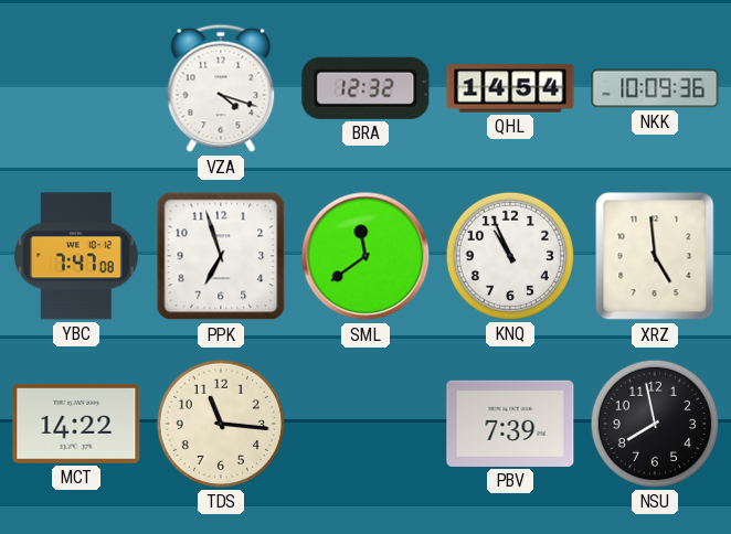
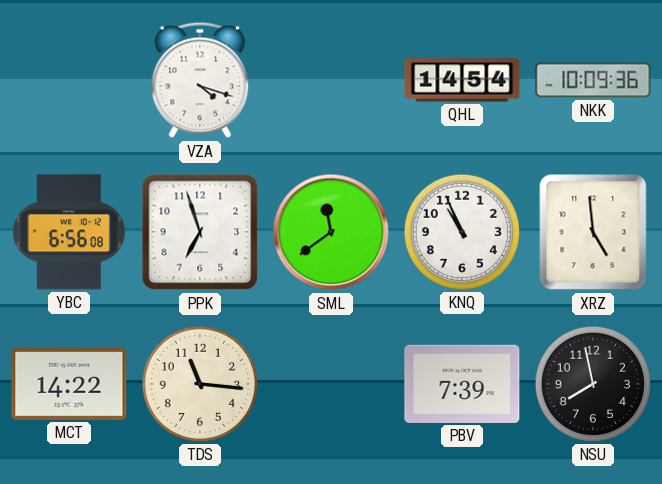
BRA: 12:32 -> none (365, 88)
YBC: 7:47 -> 6:56 (69, 232)
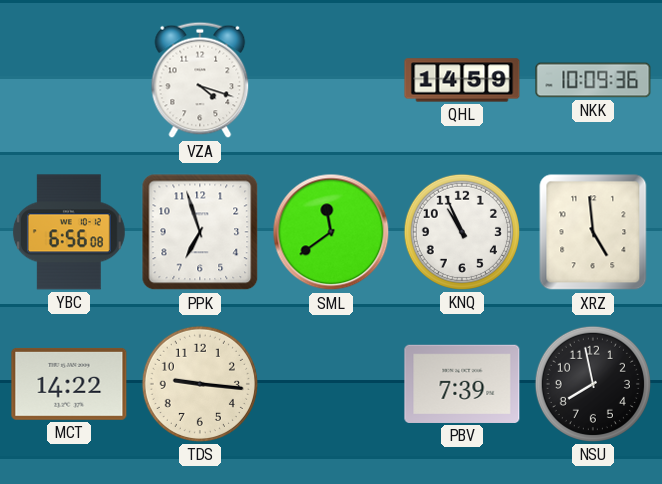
QHL: 14:54 -> 14:59 (462, 80)
TDS: 11:16 -> 9:16 (200, 384)
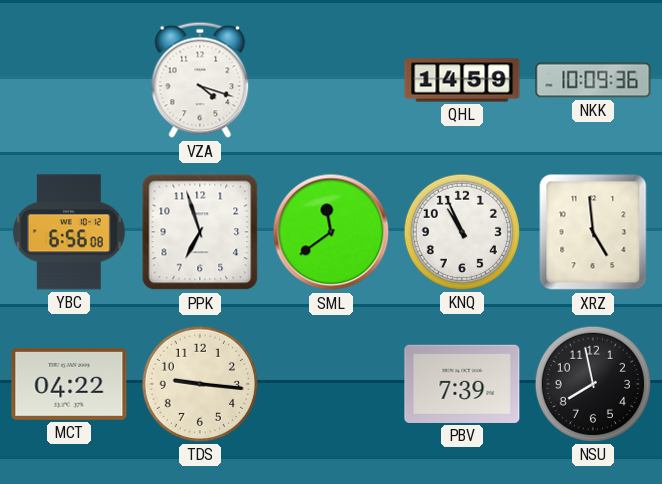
MCT: 14:22 -> 04:22 (69, 384)
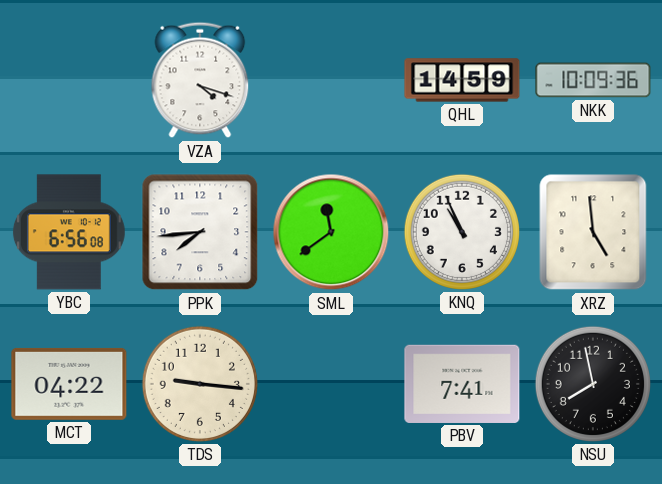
PPK: 6:57 -> 7:44 (200, 232)
PBV: 7:39 -> 7:41 (462, 384)
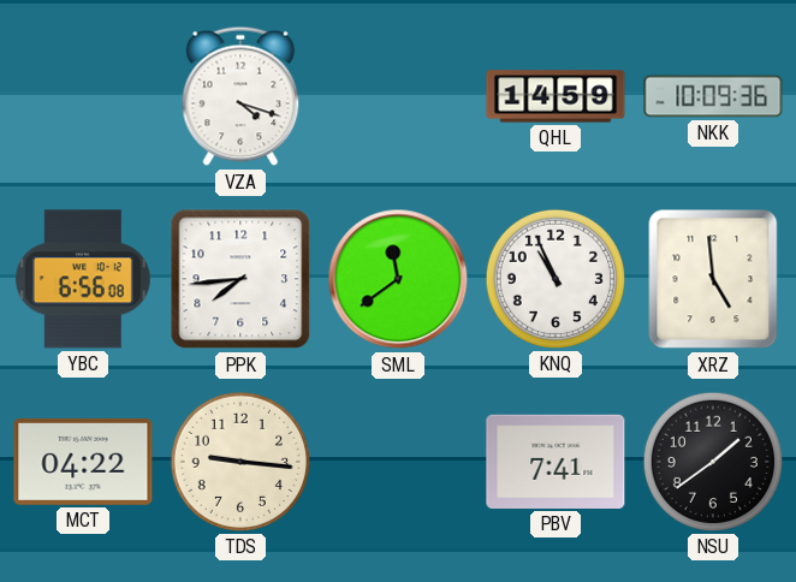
NSU: 7:58 -> 1:39 (713, 462)
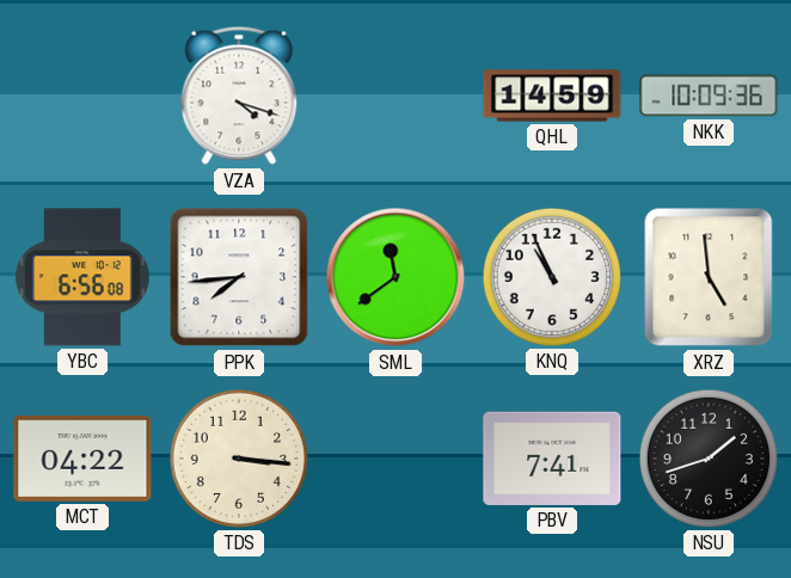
TDS: 9:16 -> 3:16 (239, 459)
NSU: 1:39 -> 1:42 (709, 459)
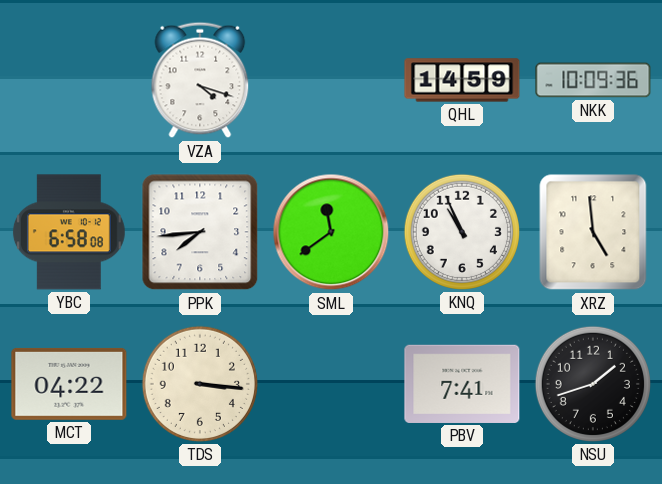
YBC: 6:56 -> 6:58 (69, 232)
